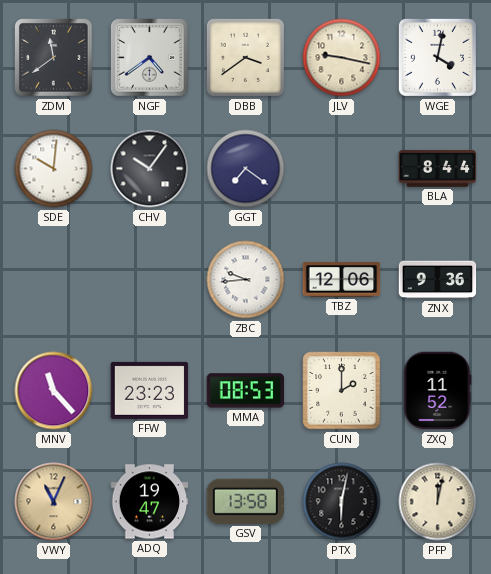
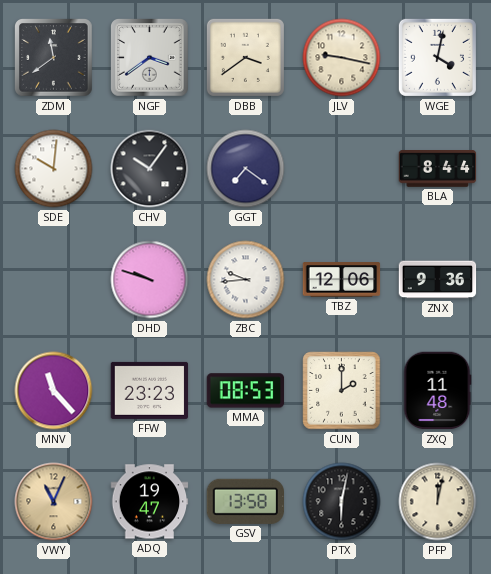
NGF: 4:39 -> 3:39 (150, 58)
DHD: none -> 9:48 (150, 280)
ZXQ: 11:52 -> 11:48 (437, 391)
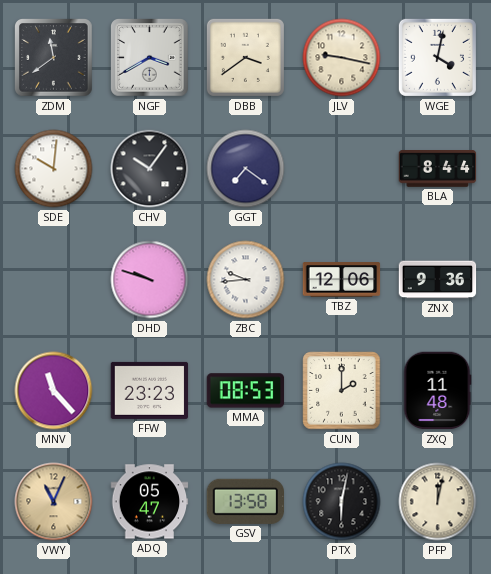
NGF: 3:39 -> 3:40 (150, 58)
ADQ: 19:47 -> 05:47 (150, 502)
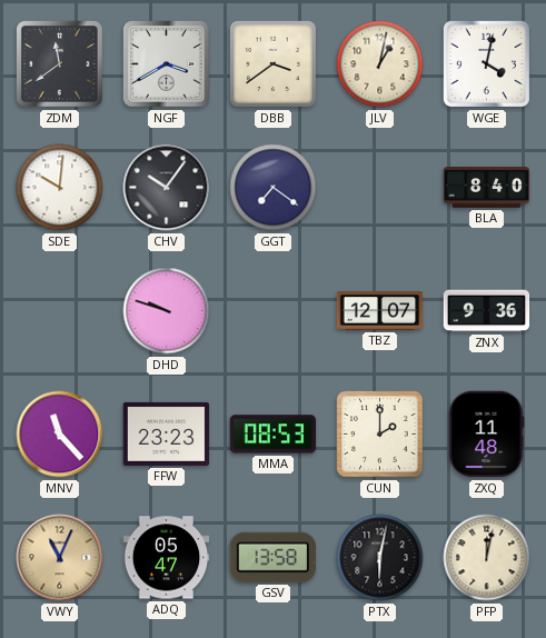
JLV: 9:17 -> 1:02 (380, 64)
BLA: 8:44 -> 8:40 (487, 188)
ZBC: 9:44 -> none (246, 280)
TBZ: 12:06 -> 12:07 (380, 311)
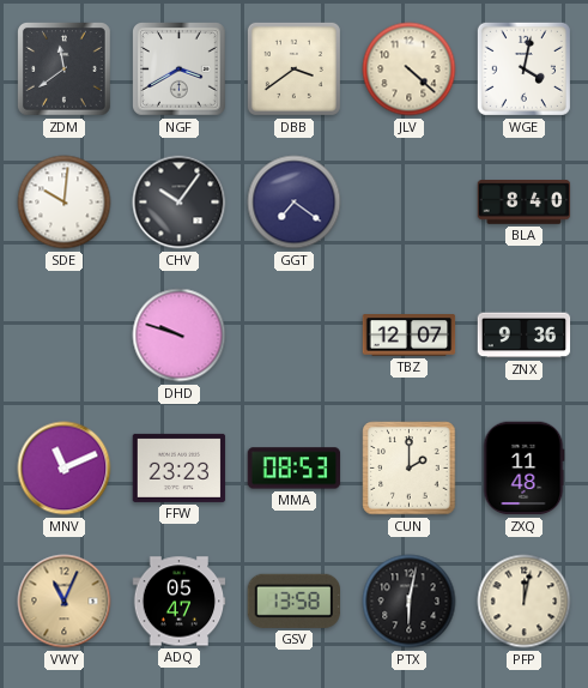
JLV: 1:02 -> 4:22 (410, 70)
MNV: 11:23 -> 11:11 (65, 469)
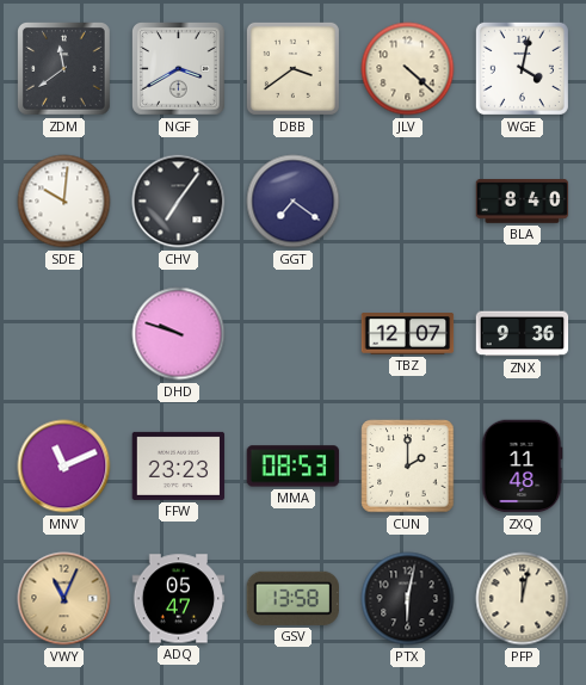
CHV: 10:06 -> 7:06 (179, 202)
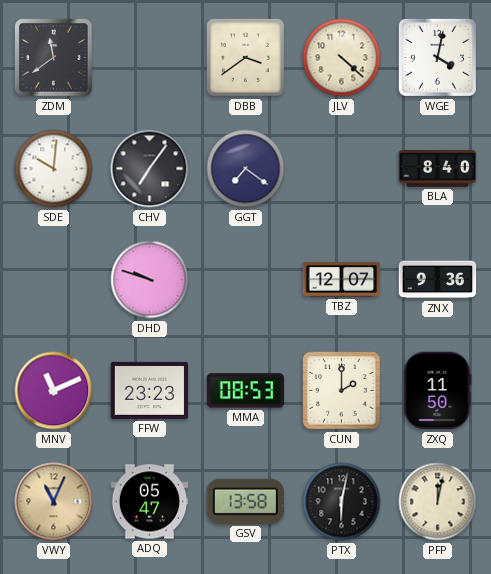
NGF: 3:40 -> none (179, 69)
ZXQ: 11:48 -> 11:50 (437, 391)
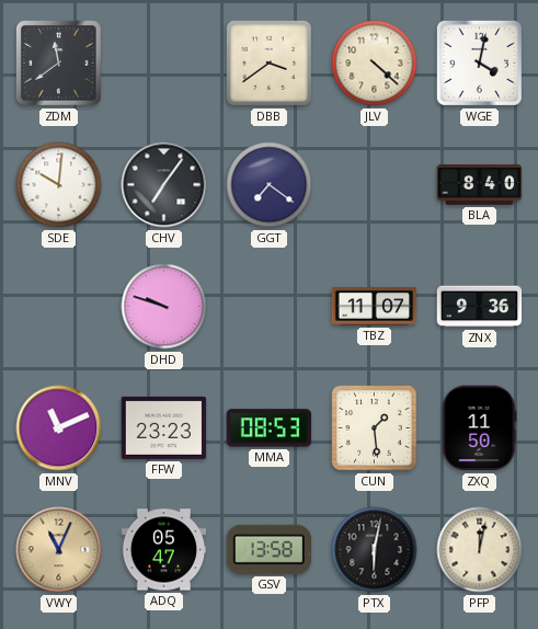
TBZ: 12:07 -> 11:07 (375, 307)
CUN: 2:00 -> 1:29 (375, 428)
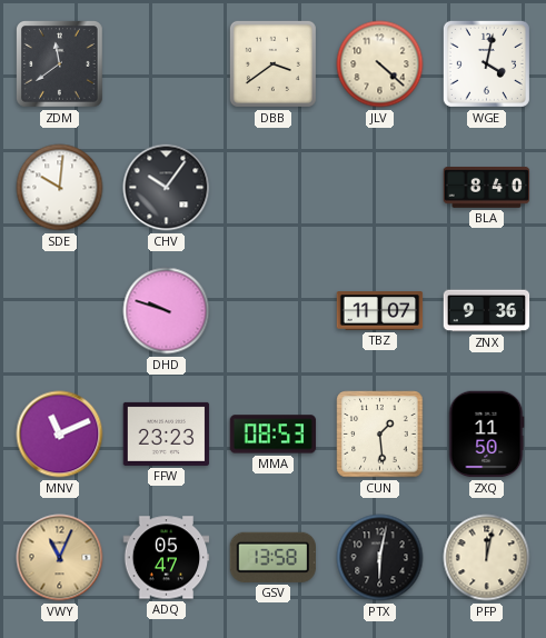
CHV: 7:06 -> 10:06 (167, 188)
GGT: 7:21 -> none (270, 185)
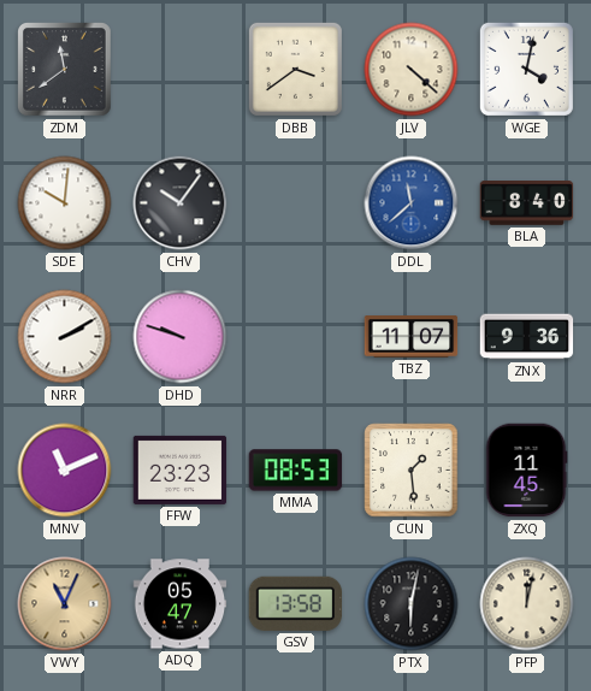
DDL: none -> 11:38 (412, 203)
NRR: none -> 2:10 (65, 337)
ZXQ: 11:50 -> 11:45 (526, 471)
